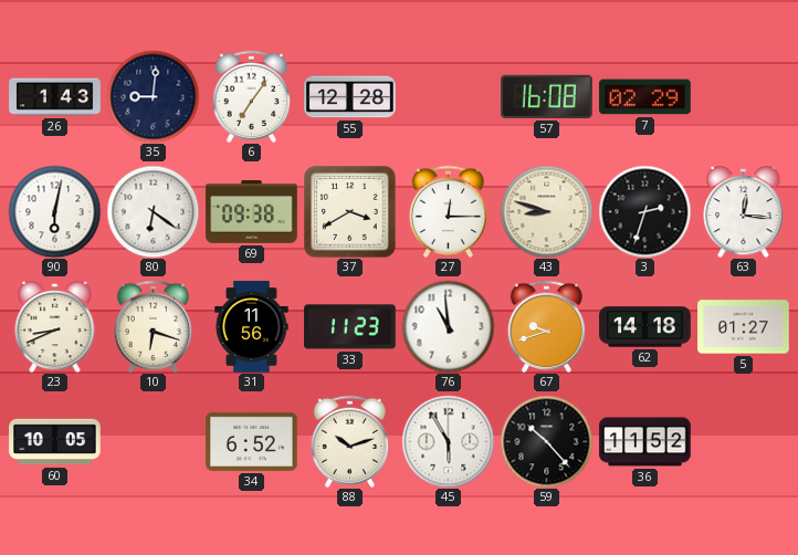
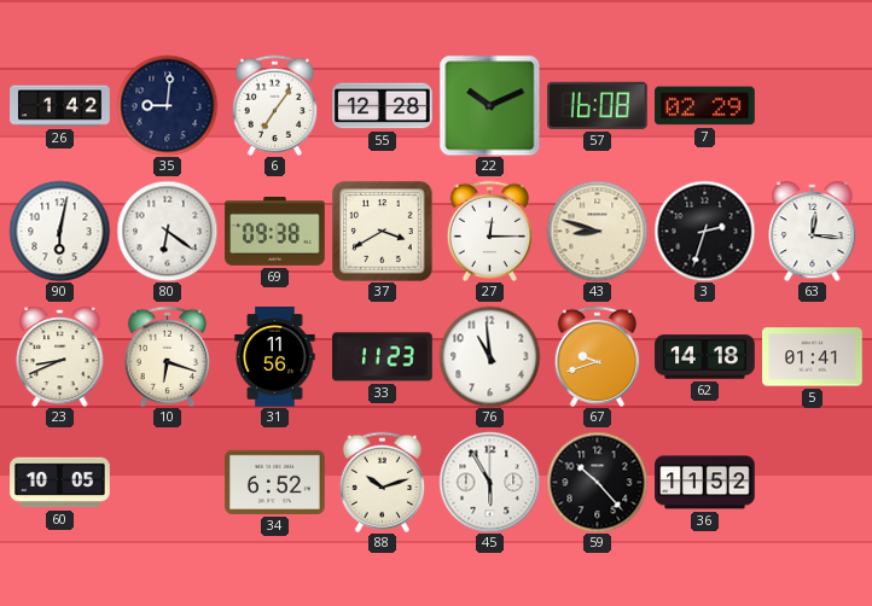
26: 1:43 -> 1:42 (60, 106)
22: none -> 10:11 (489, 105)
5: 01:27 -> 01:41 (813, 357)
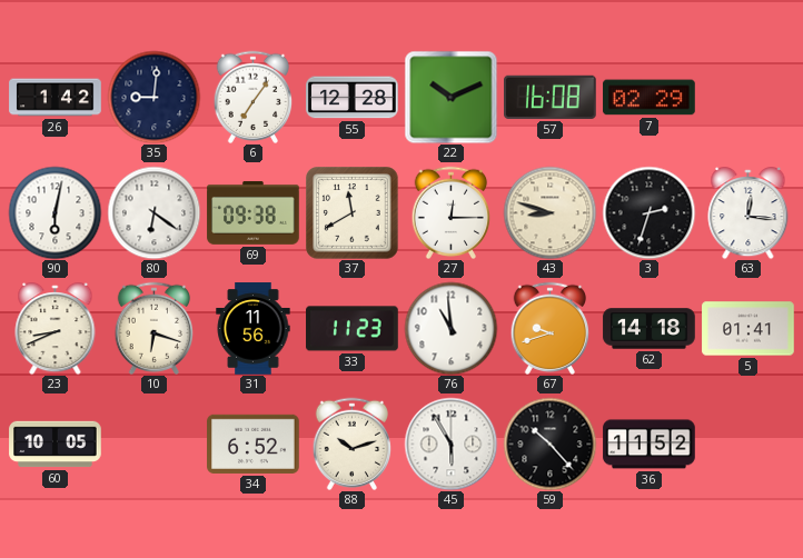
37: 3:40 -> 11:40 (351, 212)
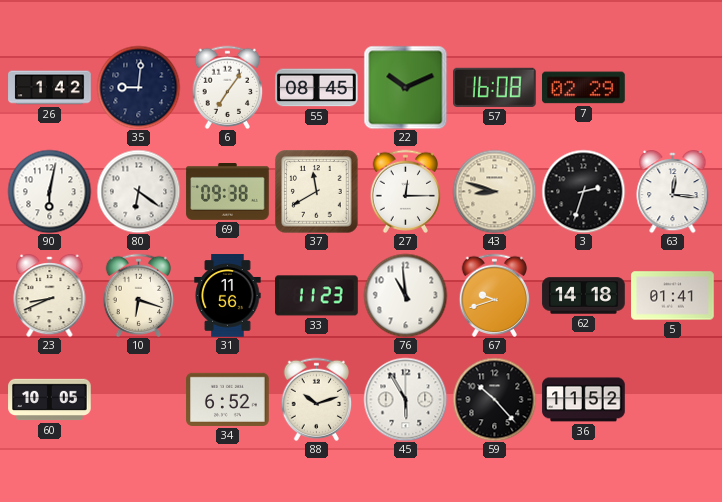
55: 12:28 -> 08:45 (317, 88)
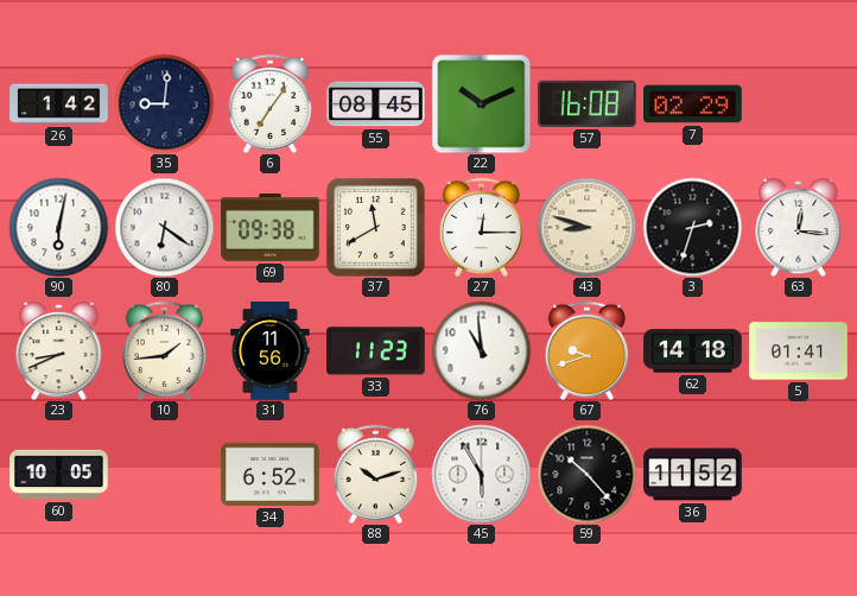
10: 6:18 -> 1:44 (165, 350)
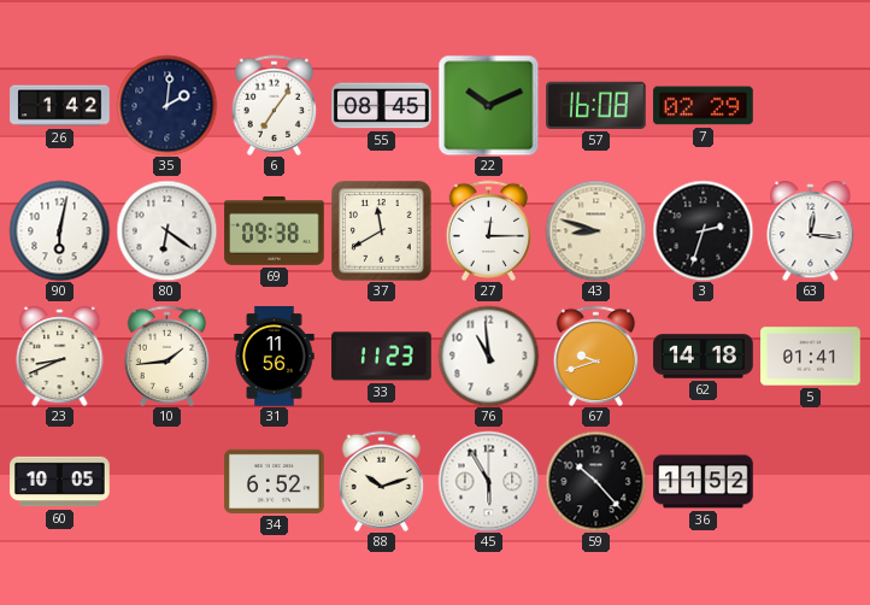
35: 9:01 -> 2:01 (166, 105)
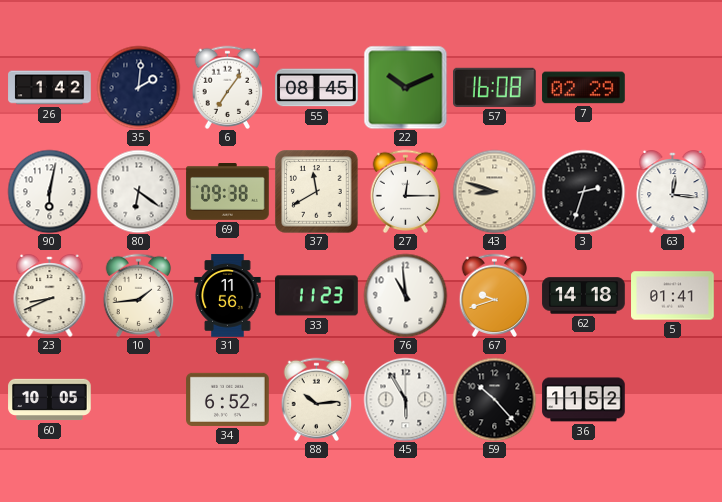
88: 10:12 -> 10:14 (317, 399)
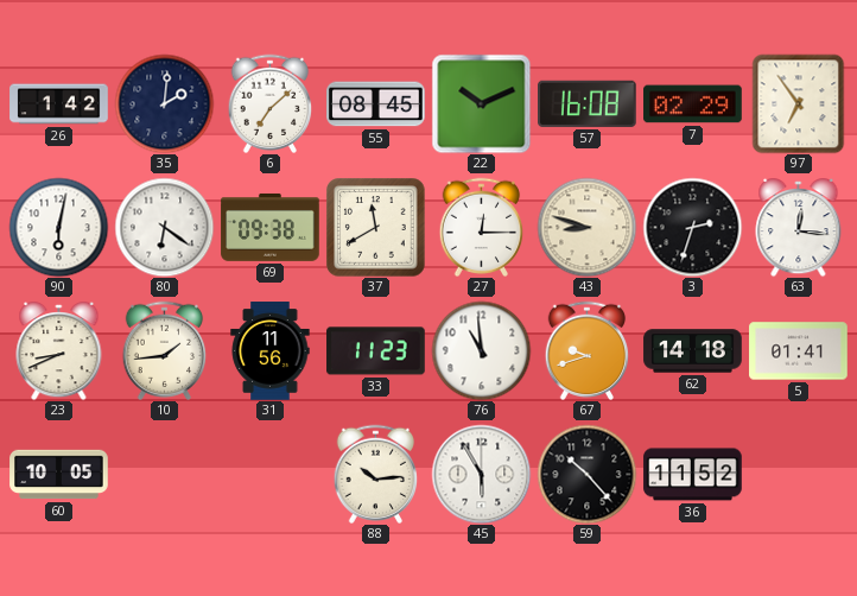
6: 7:06 -> 7:08 (271, 103)
97: none -> 6:54 (799, 103)
34: 6:52 -> none (228, 399)
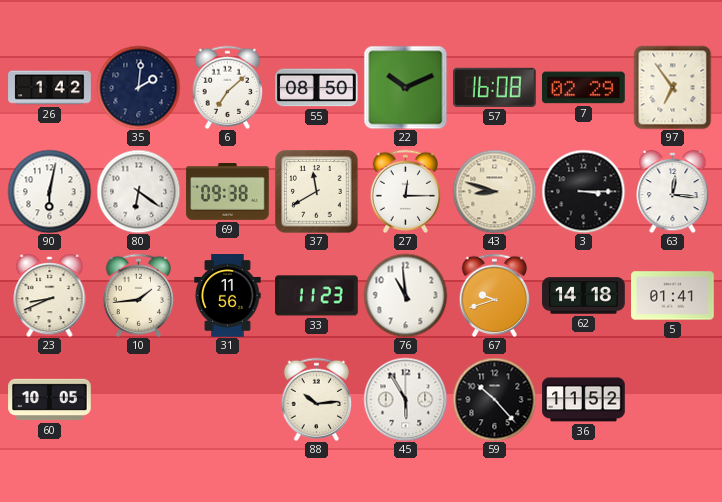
55: 08:45 -> 08:50 (317, 88)
3: 2:33 -> 3:15 (583, 191)
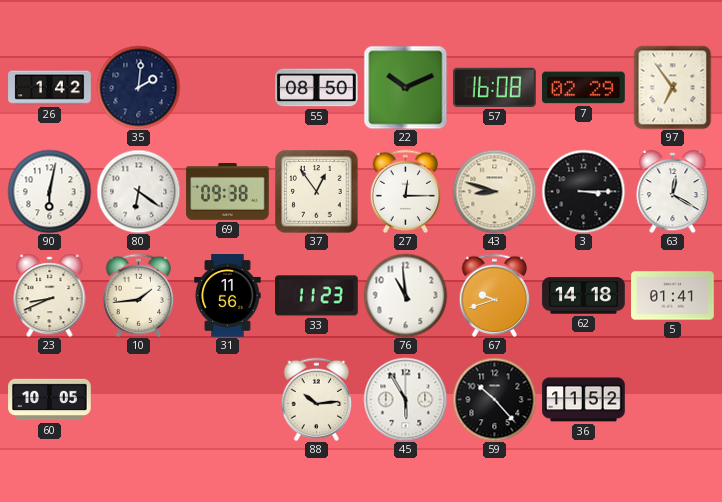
6: 7:08 -> none (228, 87)
37: 11:40 -> 12:54 (316, 191)
63: 12:16 -> 12:20 (673, 192)
